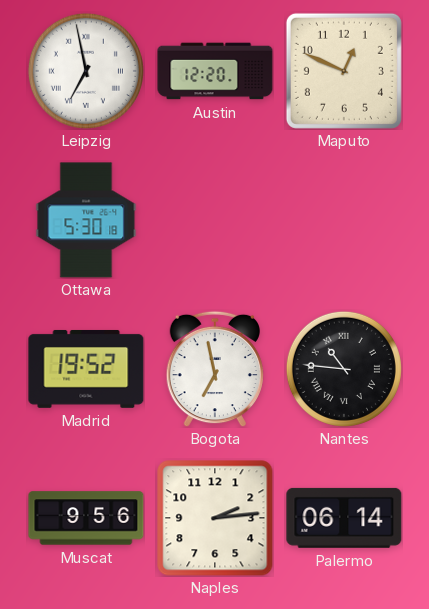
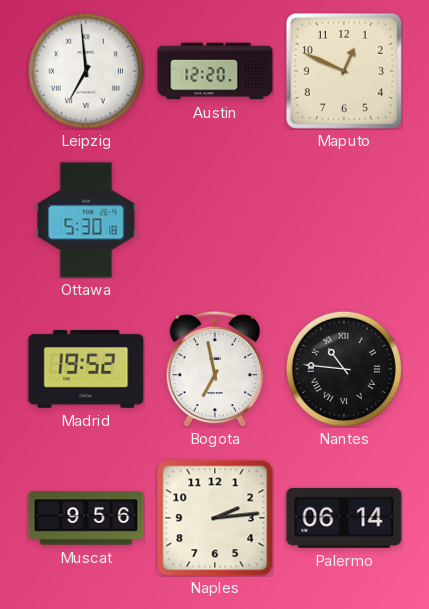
Leipzig: 6:58 -> 6:59 (86, 71)
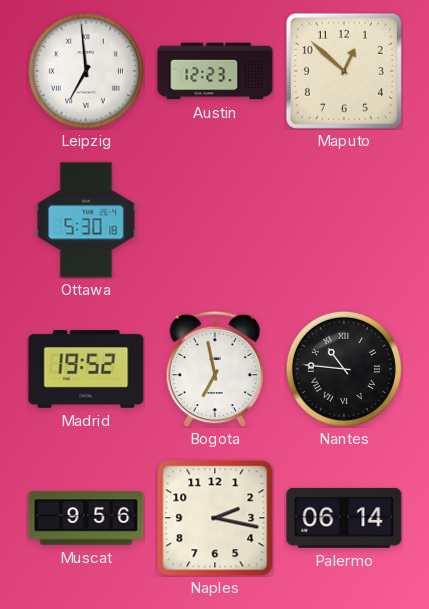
Austin: 12:20 -> 12:23 (215, 71)
Maputo: 12:49 -> 12:52 (344, 71)
Naples: 2:14 -> 2:17 (215, 518)
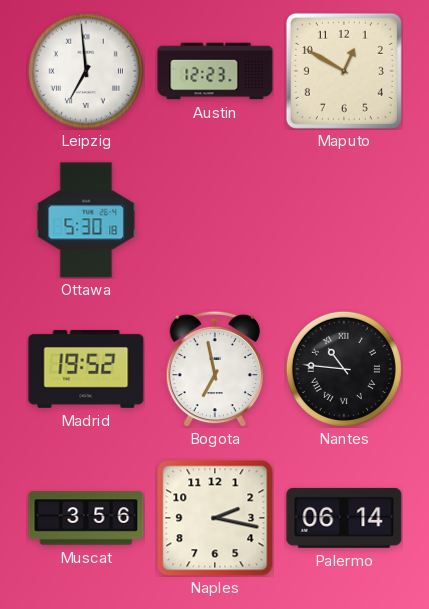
Maputo: 12:52 -> 12:50 (344, 71)
Muscat: 9:56 -> 3:56 (86, 518)
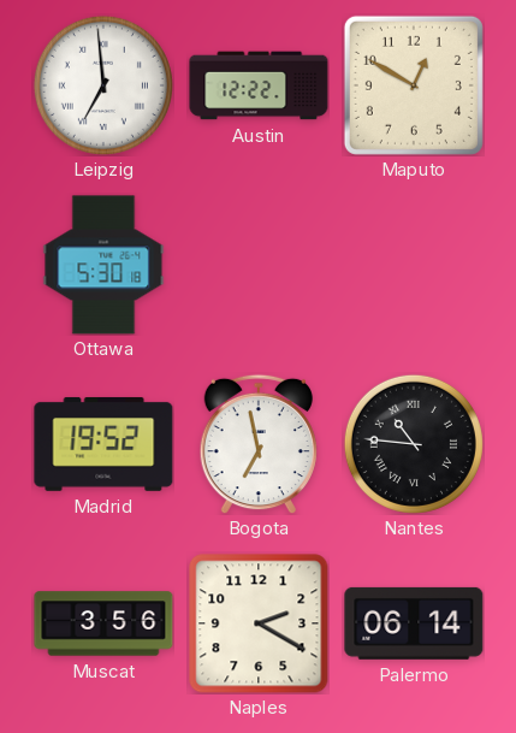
Austin: 12:23 -> 12:22 (259, 85)
Naples: 2:17 -> 2:20 (259, 623)
